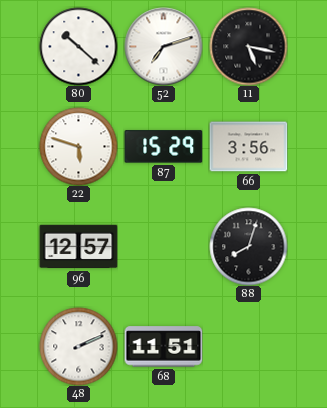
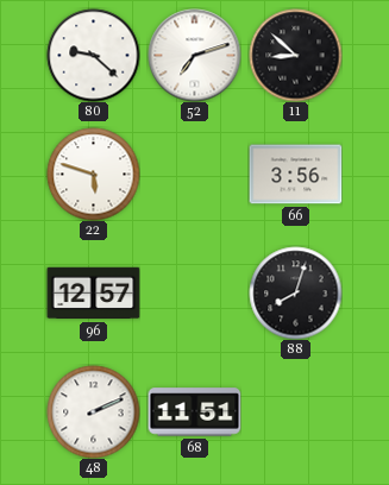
80: 10:22 -> 9:22 (93, 55)
11: 5:17 -> 8:52 (295, 55)
87: 15:29 -> none (163, 147)
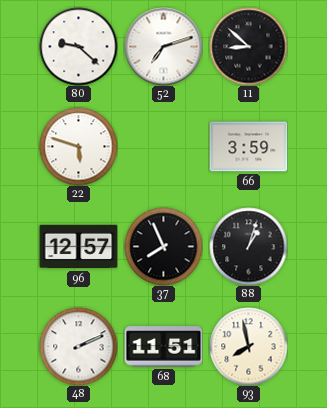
66: 3:56 -> 3:59 (248, 147)
37: none -> 7:56 (163, 246)
88: 8:03 -> 1:03 (248, 246)
93: none -> 7:58 (248, 346)
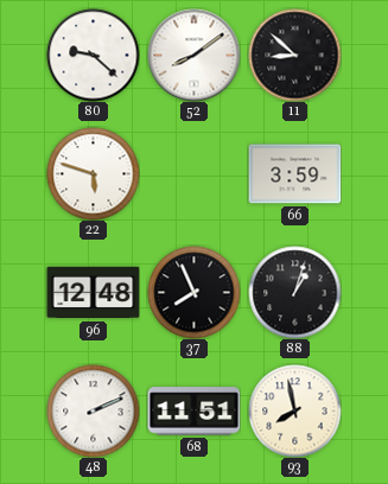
52: 7:12 -> 8:09 (193, 55)
96: 12:57 -> 12:48 (93, 293)
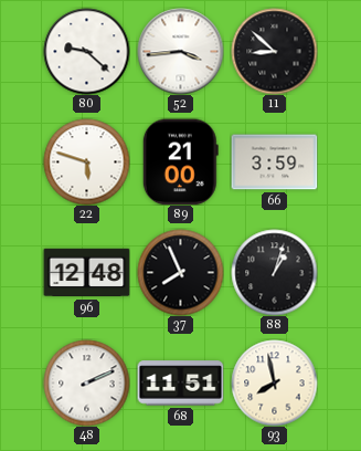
52: 8:09 -> 3:44 (180, 51)
89: none -> 21:00 (180, 161)
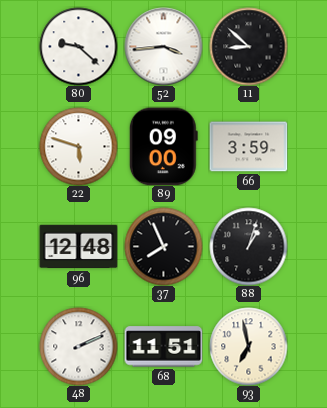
89: 21:00 -> 09:00 (163, 146)
93: 7:58 -> 6:58 (248, 346)
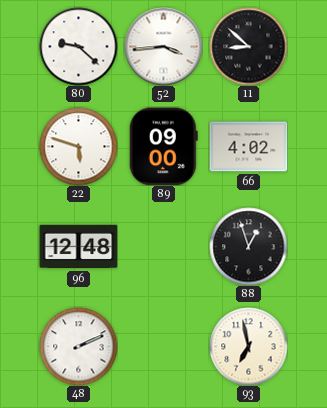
66: 3:59 -> 4:02 (248, 147)
37: 7:56 -> none (163, 246)
88: 1:03 -> 12:57 (248, 246)
68: 11:51 -> none (163, 347)
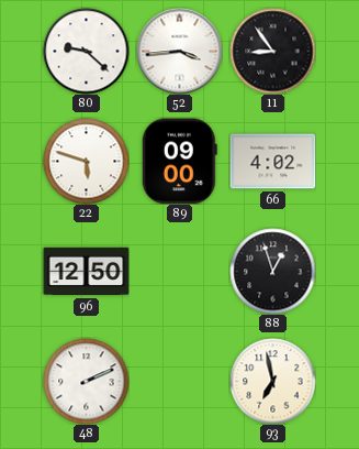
11: 8:52 -> 8:54 (272, 51)
96: 12:48 -> 12:50 (86, 272)
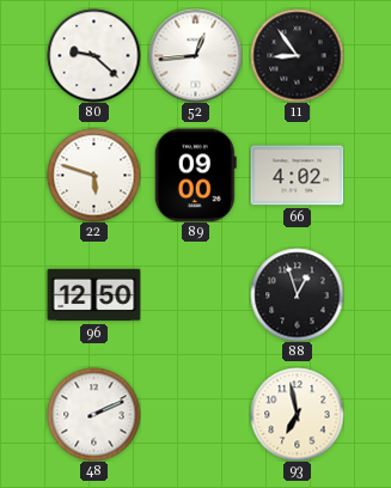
52: 3:44 -> 12:44 (195, 55)
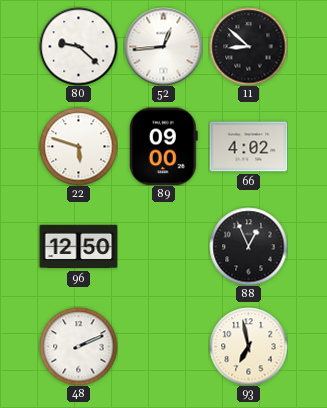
11: 8:54 -> 8:52 (248, 46)
88: 12:57 -> 12:56 (248, 246)
